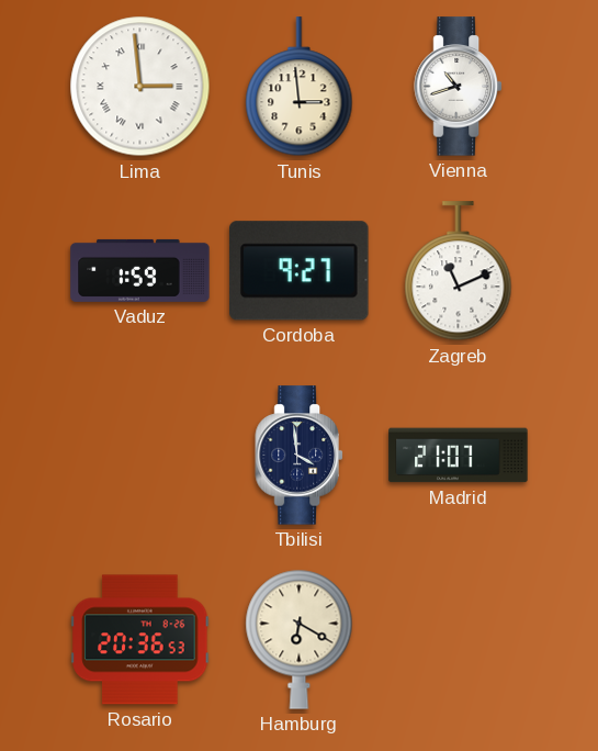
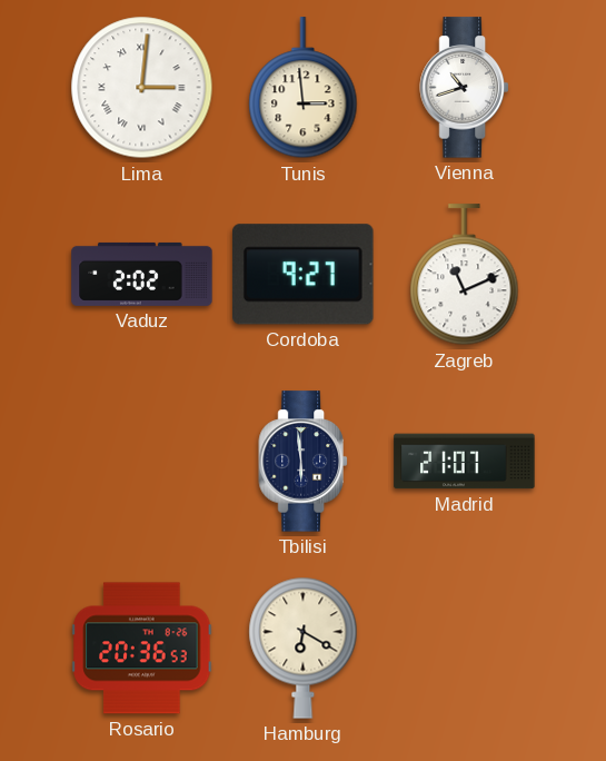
Lima: 2:59 -> 3:01 (142, 88)
Vaduz: 1:59 -> 2:02 (142, 274)
Tbilisi: 3:59 -> 5:59 (304, 462)
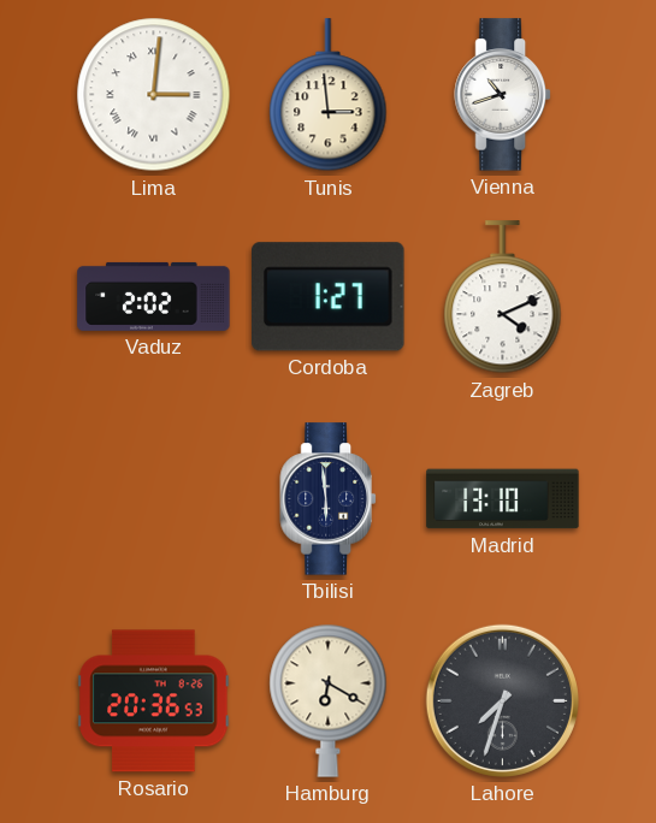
Cordoba: 9:27 -> 1:27 (329, 297)
Zagreb: 11:11 -> 4:11 (503, 297)
Madrid: 21:07 -> 13:10 (503, 499)
Lahore: none -> 7:33 (502, 700)
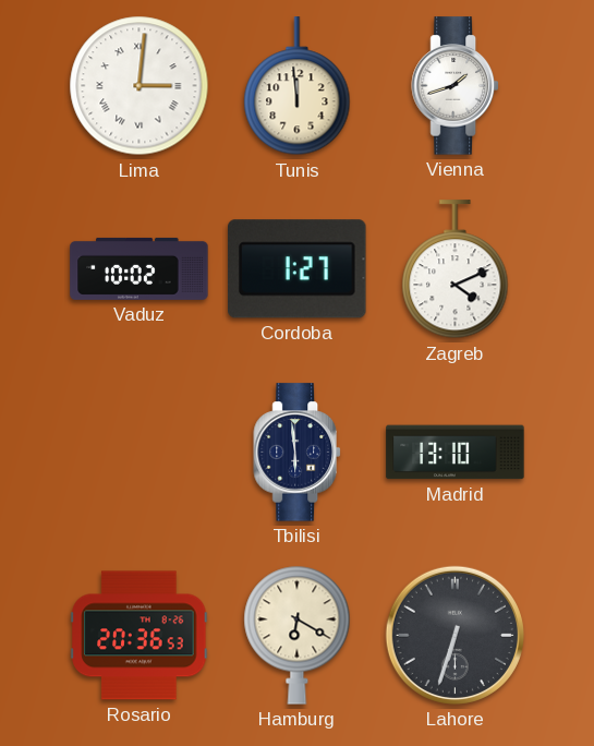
Tunis: 2:59 -> 11:59 (298, 86)
Vienna: 10:42 -> 1:42 (456, 86)
Vaduz: 2:02 -> 10:02 (140, 268)
Lahore: 7:33 -> 6:33 (454, 635)
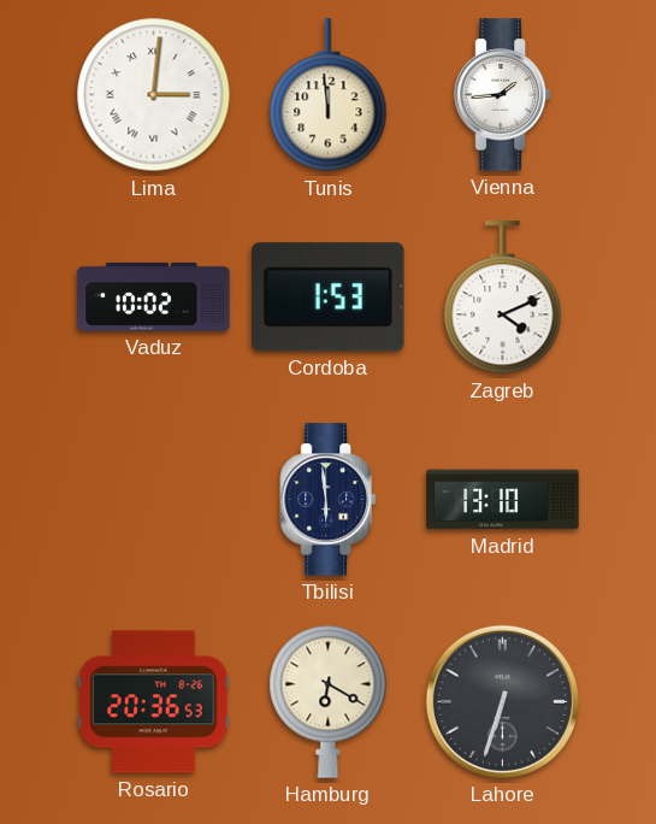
Vienna: 1:42 -> 1:44 (503, 95)
Cordoba: 1:27 -> 1:53 (329, 298)
